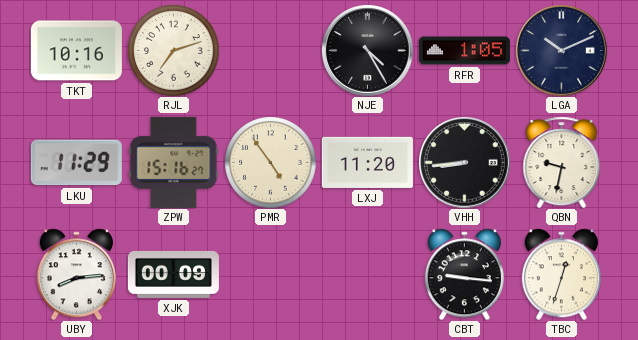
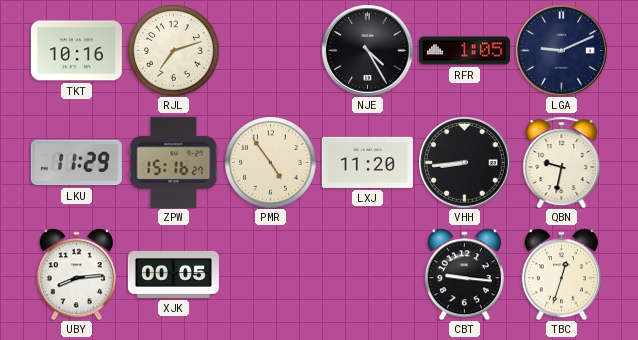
LGA: 10:11 -> 9:11 (561, 50)
XJK: 00:09 -> 00:05 (173, 274)
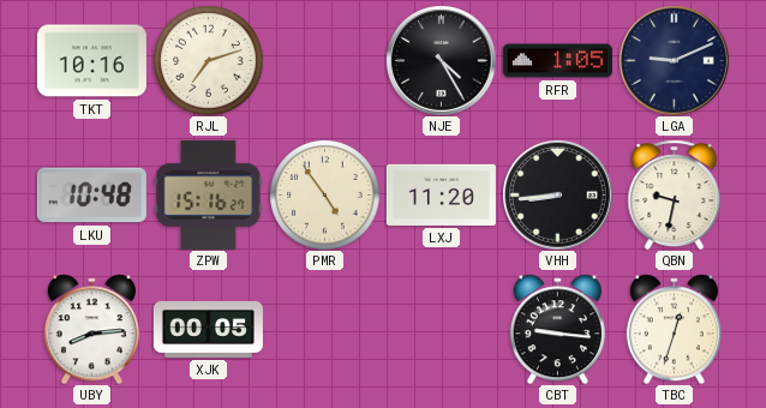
LKU: 11:29 -> 10:48 (91, 196)
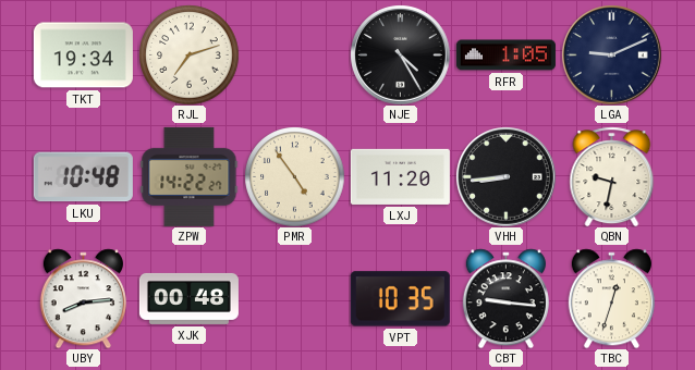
TKT: 10:16 -> 19:34 (83, 55)
ZPW: 15:16 -> 14:22 (190, 176)
XJK: 00:05 -> 00:48 (188, 298)
VPT: none -> 10:35 (400, 299)
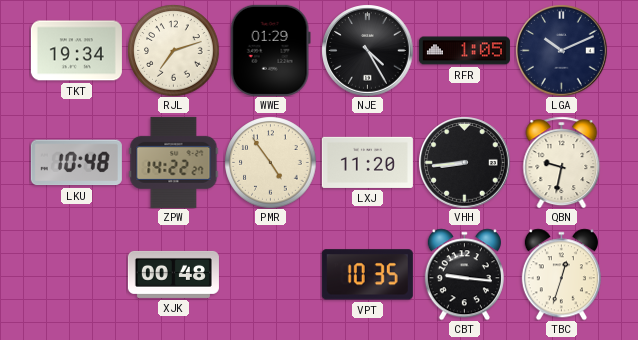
WWE: none -> 01:29 (270, 50)
LGA: 9:11 -> 10:11 (561, 50)
UBY: 8:14 -> none (83, 298)
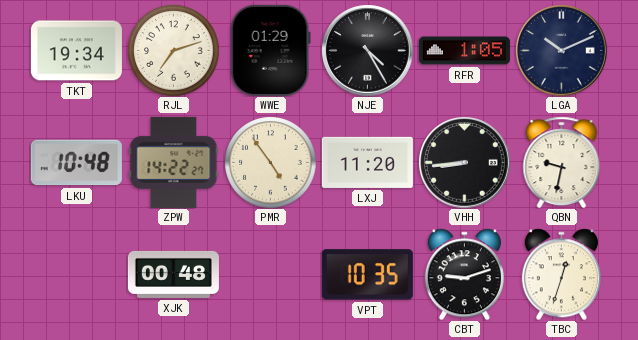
CBT: 9:16 -> 9:12 (464, 274)
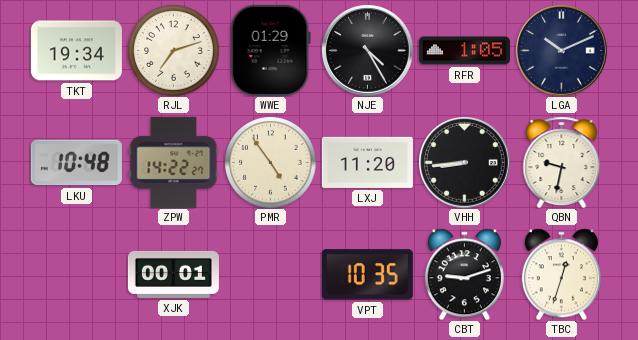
XJK: 00:48 -> 00:01 (173, 274)
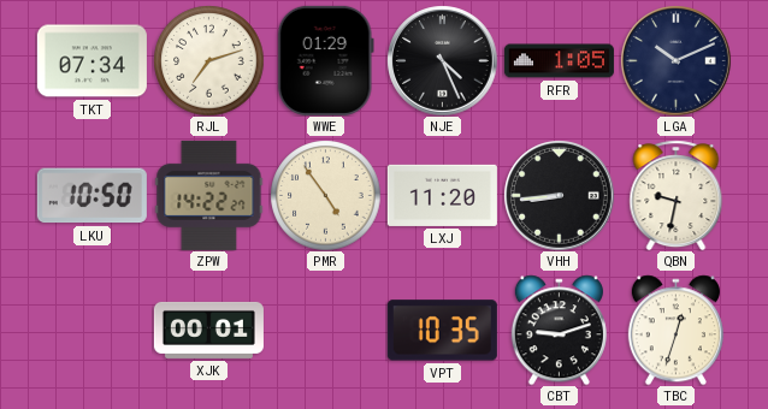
TKT: 19:34 -> 07:34 (91, 61)
NJE: 4:25 -> 4:26 (442, 60)
LKU: 10:48 -> 10:50 (91, 196)
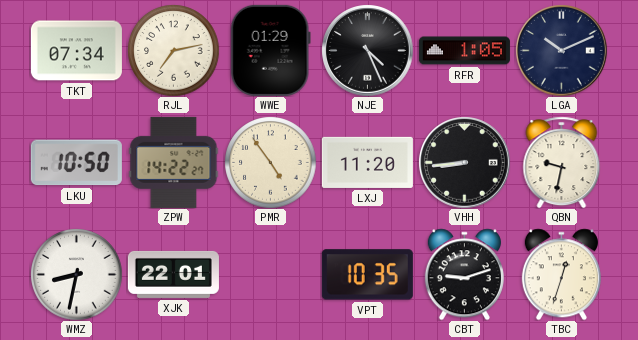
RJL: 7:12 -> 7:13 (173, 50)
WMZ: none -> 8:32 (76, 274)
XJK: 00:01 -> 22:01 (173, 274)
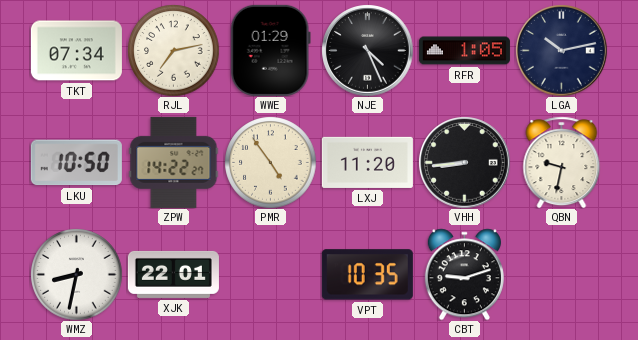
LGA: 10:11 -> 10:13 (561, 50)
TBC: 12:33 -> none (561, 274)
